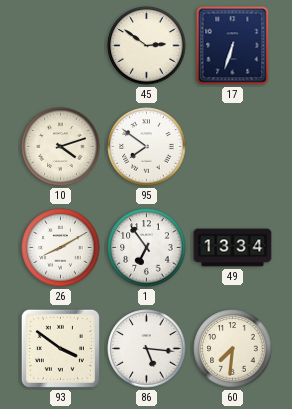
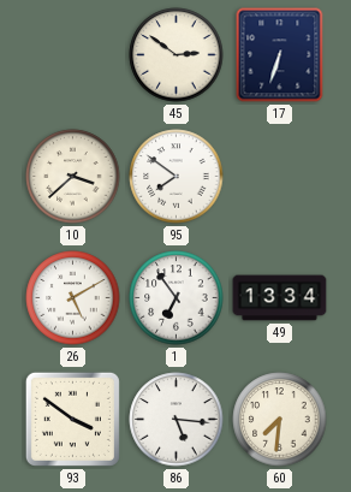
10: 4:12 -> 3:38 (73, 177)
26: 8:10 -> 5:10 (73, 298)
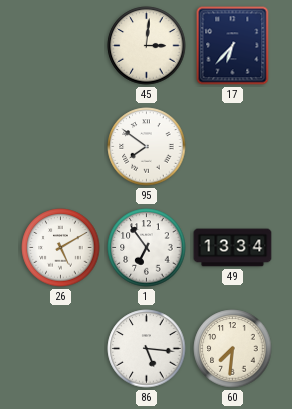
45: 2:51 -> 3:01 (147, 46)
17: 6:33 -> 6:37 (233, 46)
10: 3:38 -> none (73, 177)
93: 3:51 -> none (72, 419)
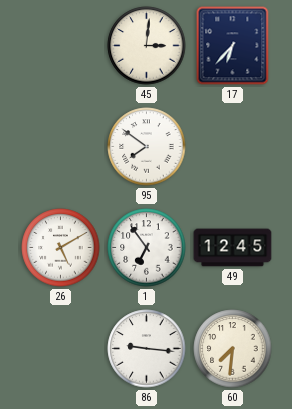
49: 13:34 -> 12:45 (233, 248)
86: 5:16 -> 9:16 (147, 349)
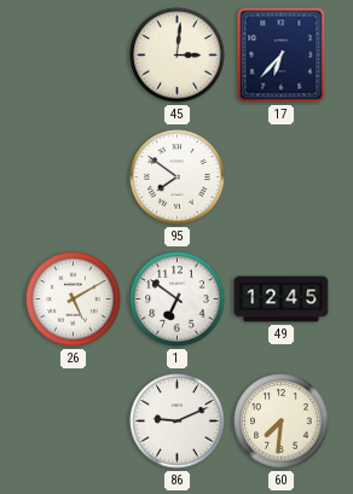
1: 6:54 -> 6:51 (178, 300)
86: 9:16 -> 9:11 (178, 422)
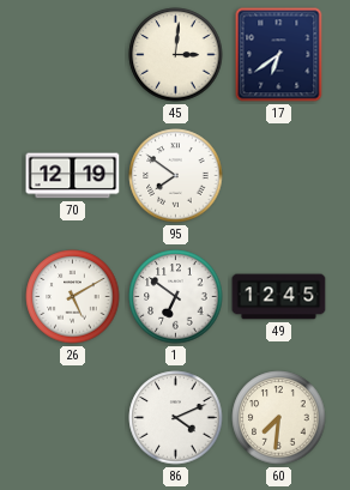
17: 6:37 -> 6:39 (279, 55)
70: none -> 12:19 (73, 176)
86: 9:11 -> 4:11 (176, 418)
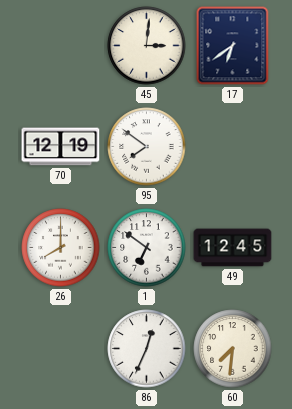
26: 5:10 -> 8:00 (61, 248)
86: 4:11 -> 12:34 (147, 349)
